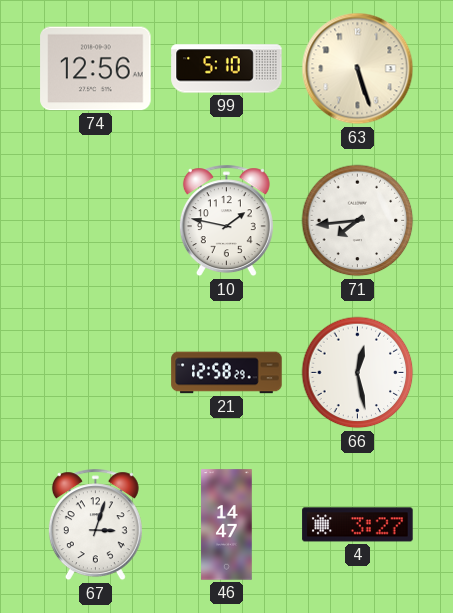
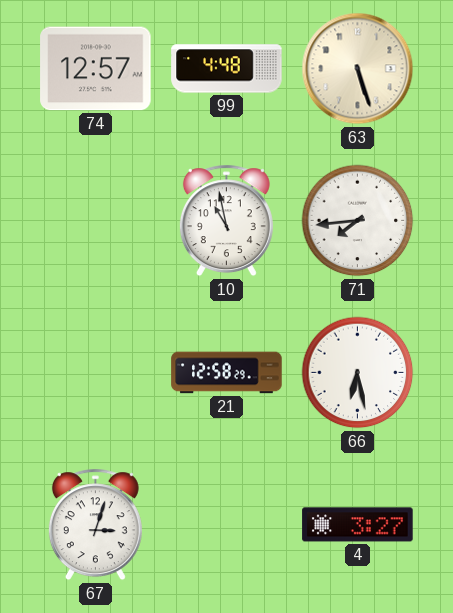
74: 12:56 -> 12:57 (96, 69)
99: 5:10 -> 4:48 (227, 69)
10: 1:47 -> 10:58 (226, 221)
66: 12:28 -> 6:28 (358, 373)
46: 14:47 -> none (227, 525)
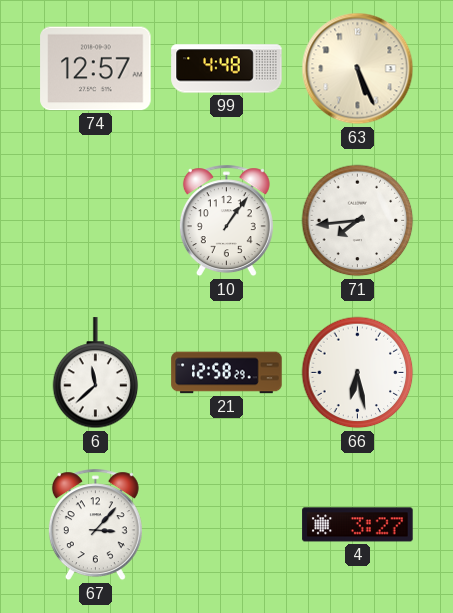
63: 5:27 -> 5:26 (358, 69)
10: 10:58 -> 1:06 (226, 221)
6: none -> 11:38 (96, 373)
67: 3:03 -> 3:07 (95, 525)
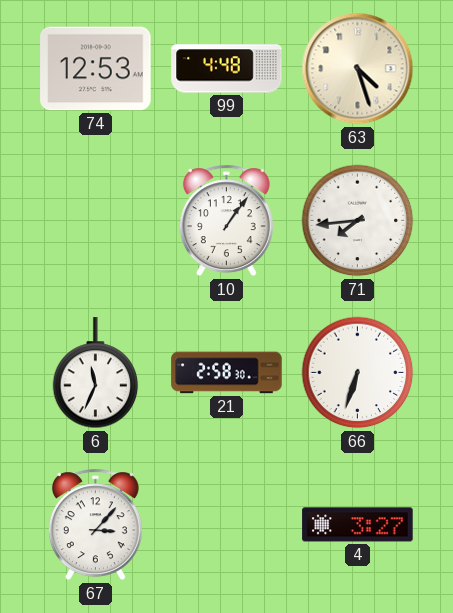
74: 12:57 -> 12:53 (96, 69)
63: 5:26 -> 4:27 (358, 69)
6: 11:38 -> 11:34 (96, 373)
21: 12:58 -> 2:58 (227, 373)
66: 6:28 -> 6:33 (358, 373)
